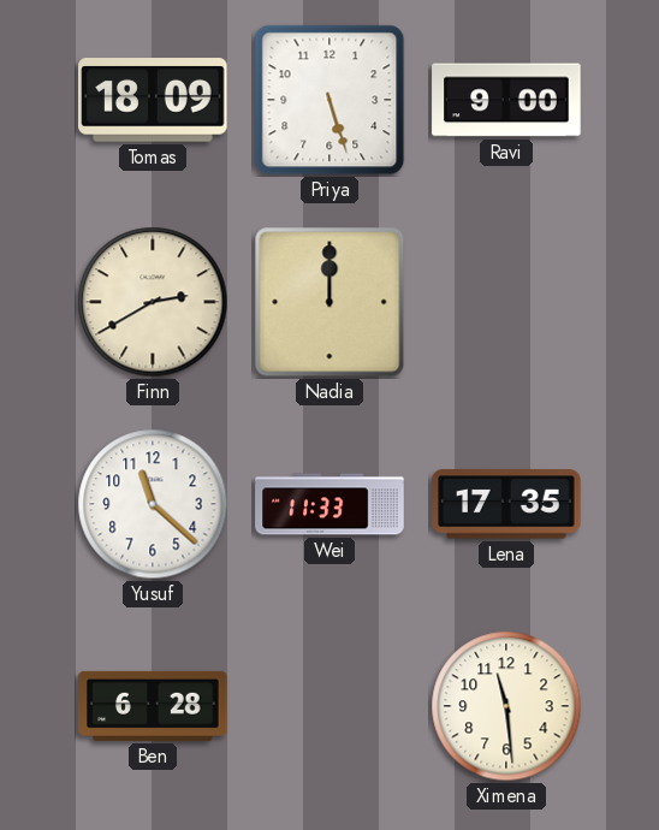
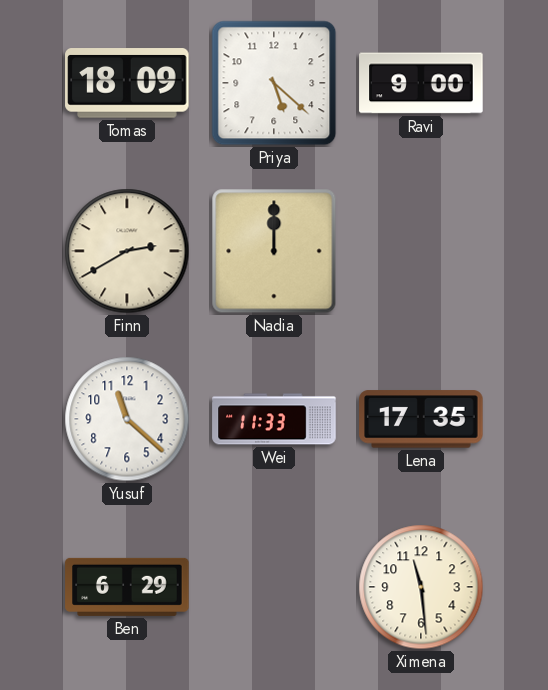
Priya: 5:27 -> 5:22 (274, 83)
Ben: 6:28 -> 6:29 (127, 587)
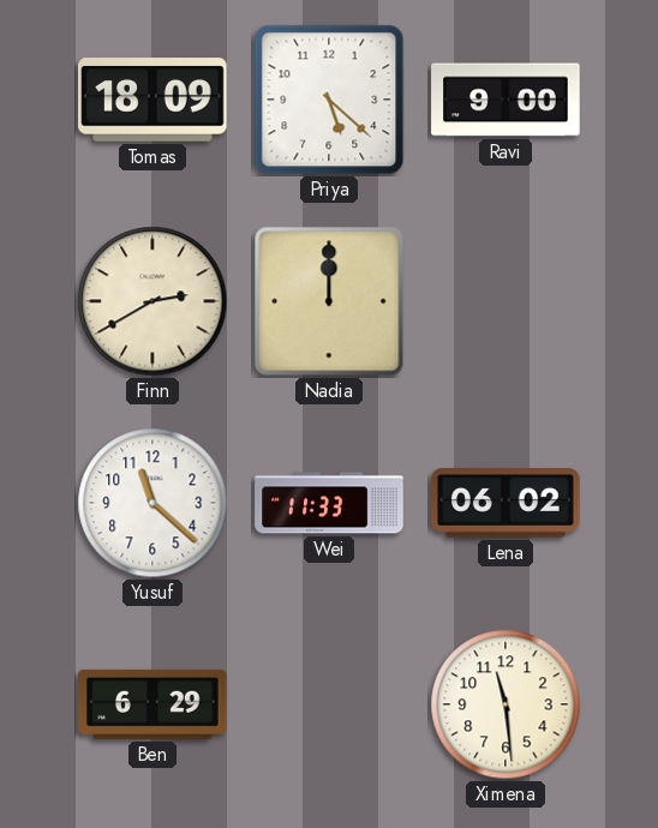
Lena: 17:35 -> 06:02 (506, 503)
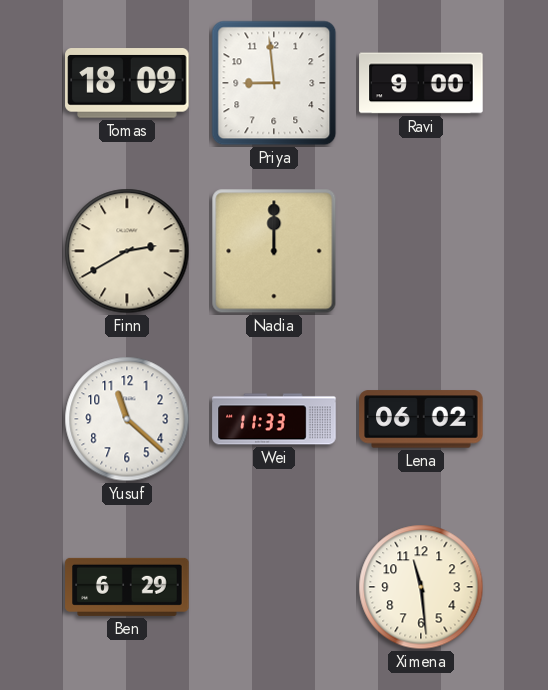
Priya: 5:22 -> 8:59 (274, 83)
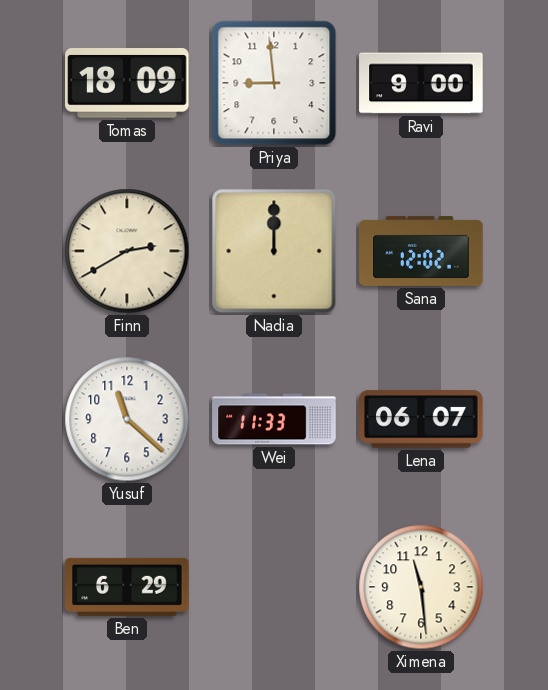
Sana: none -> 12:02 (421, 251)
Lena: 06:02 -> 06:07 (421, 419)
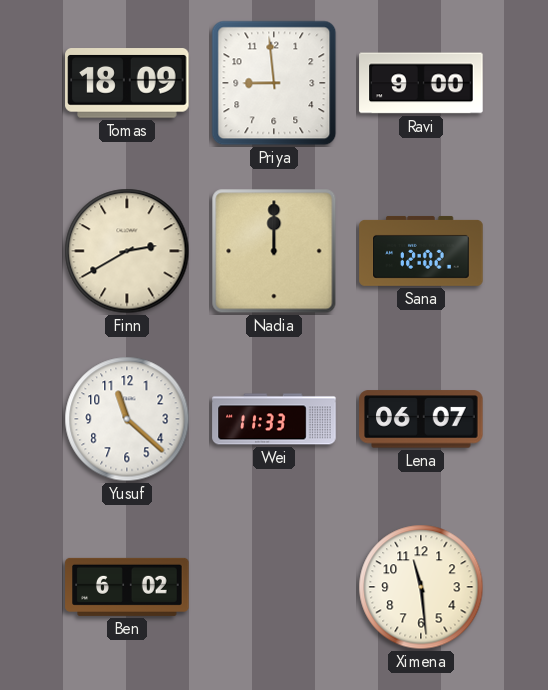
Ben: 6:29 -> 6:02 (127, 587)
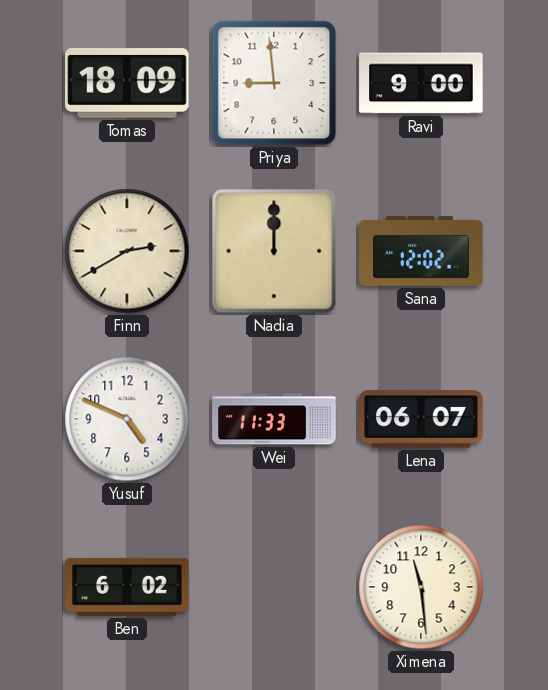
Yusuf: 11:22 -> 4:49 (127, 419)
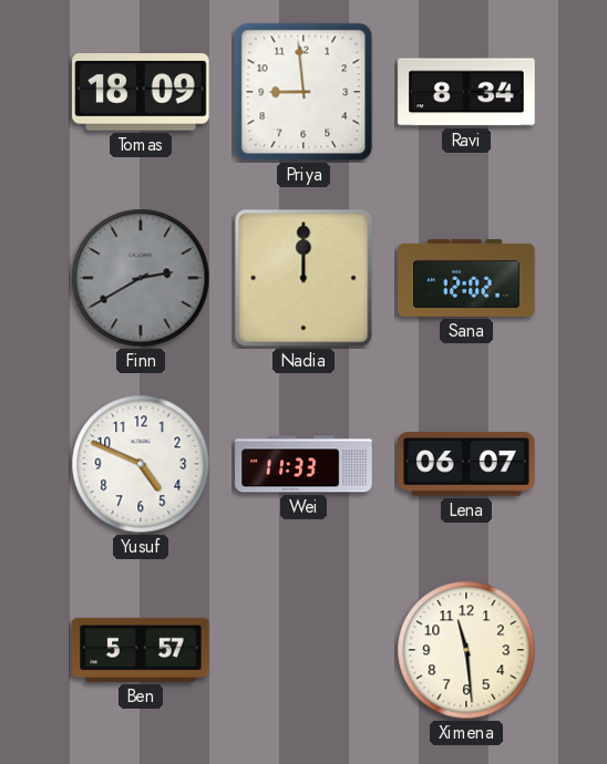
Ravi: 9:00 -> 8:34 (466, 92)
Finn dial: cream -> grey (141, 278)
Ben: 6:02 -> 5:57 (141, 650)
